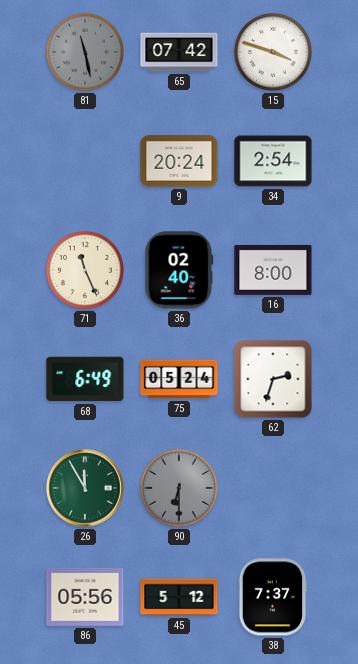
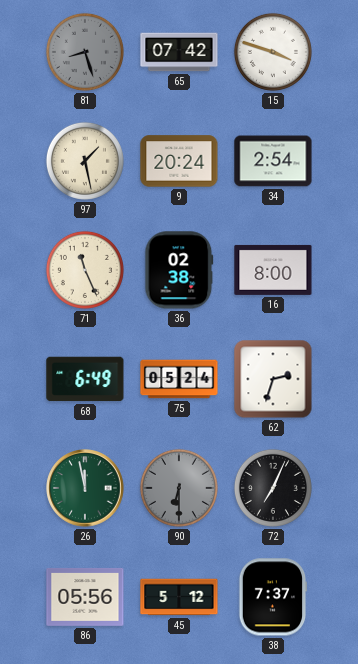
81: 11:28 -> 8:27 (85, 52)
97: none -> 1:28 (85, 161)
36: 02:40 -> 02:38 (179, 270)
26: 11:55 -> 11:58 (85, 488)
72: none -> 7:04 (273, 488)
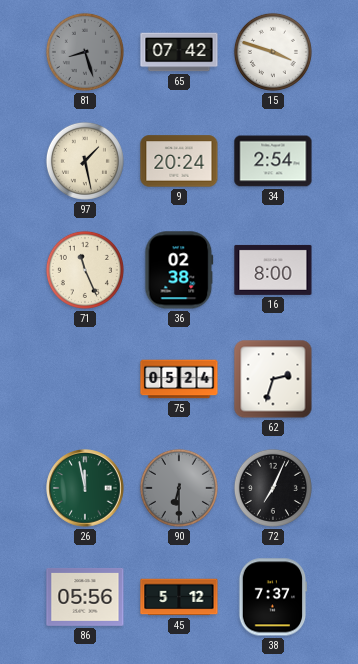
68: 6:49 -> none (85, 379)
